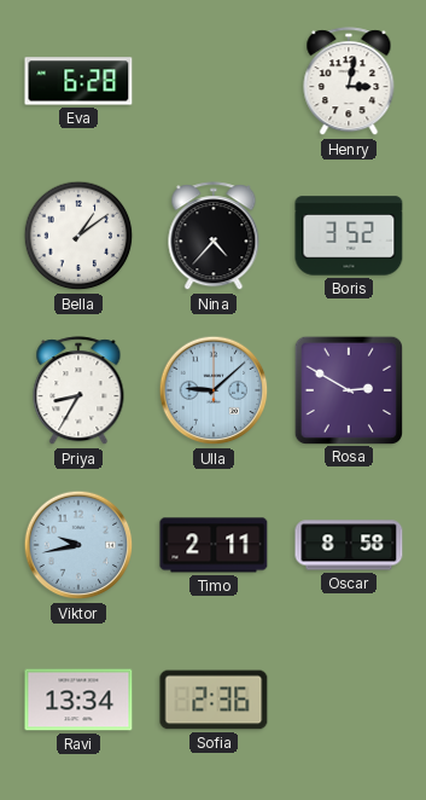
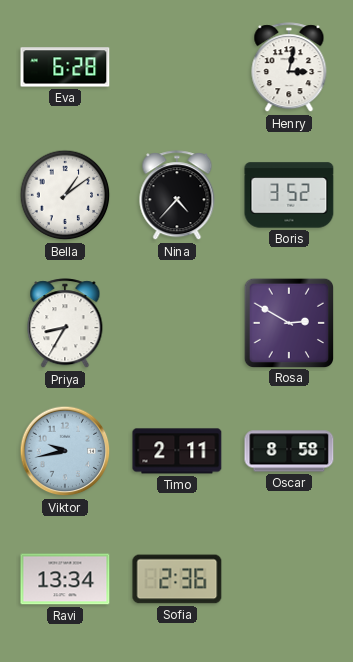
Ulla: 9:08 -> none (214, 390)
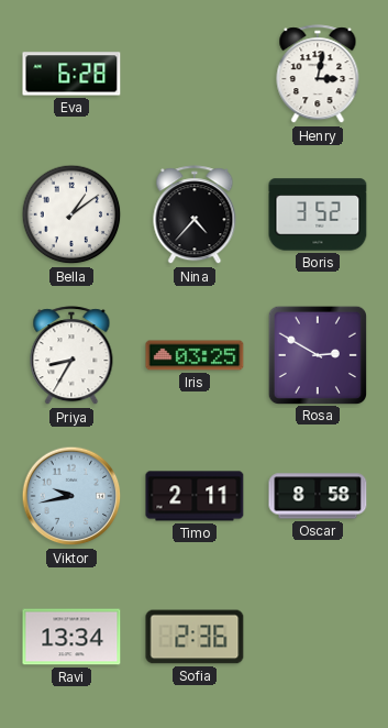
Iris: none -> 03:25 (195, 355)
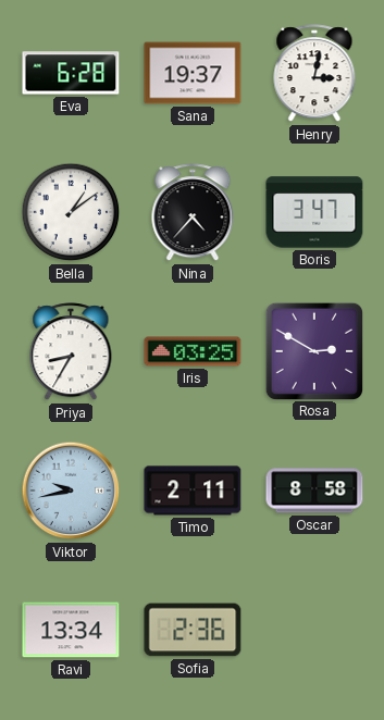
Sana: none -> 19:37 (193, 73)
Boris: 3:52 -> 3:47 (314, 212)
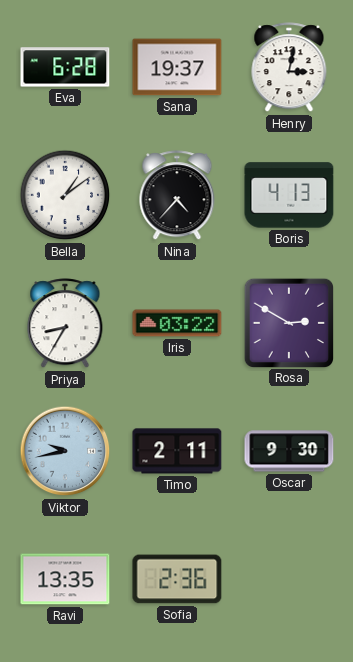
Boris: 3:47 -> 4:13 (289, 195)
Iris: 03:25 -> 03:22 (177, 323)
Oscar: 8:58 -> 9:30 (289, 451)
Ravi: 13:34 -> 13:35 (65, 579)
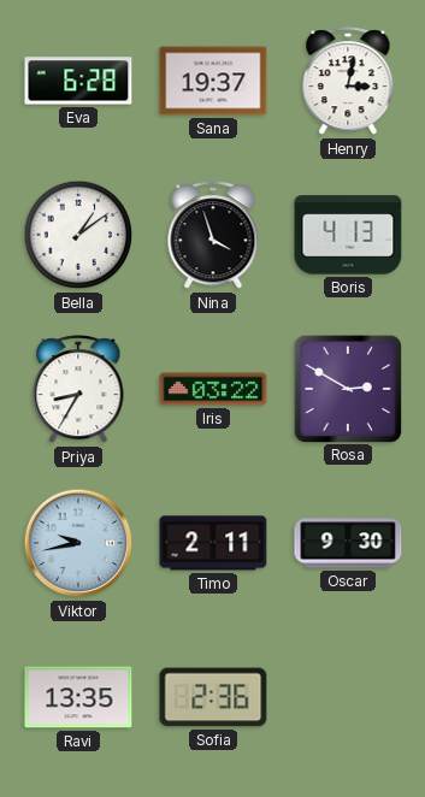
Nina: 4:37 -> 3:57 (213, 236)
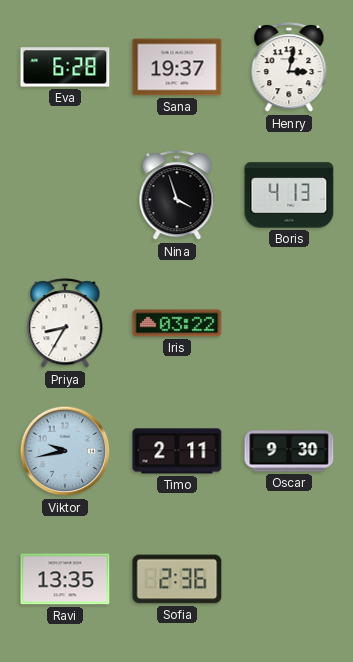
Bella: 1:09 -> none (78, 235)
Rosa: 2:50 -> none (347, 388)
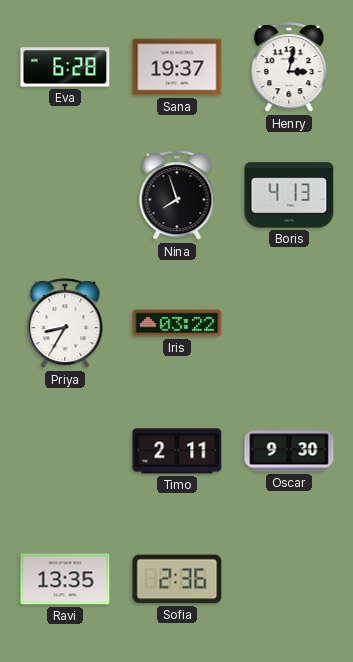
Nina: 3:57 -> 7:57 (177, 196)
Viktor: 9:43 -> none (65, 451)
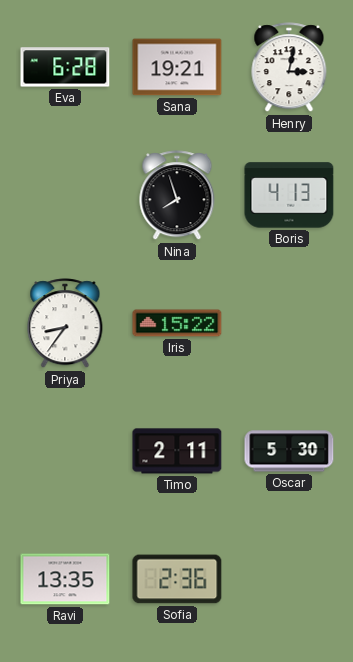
Sana: 19:37 -> 19:21 (177, 67)
Priya: 8:35 -> 8:36 (65, 324)
Iris: 03:22 -> 15:22 (177, 323)
Oscar: 9:30 -> 5:30 (289, 451)
